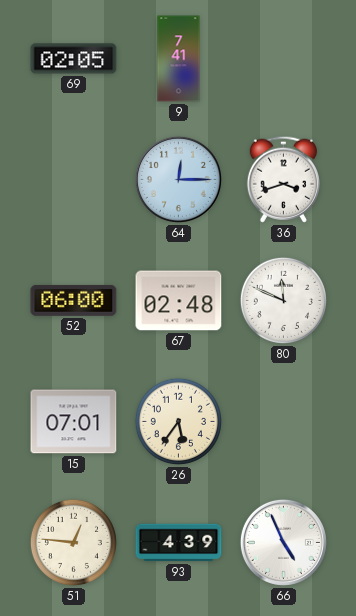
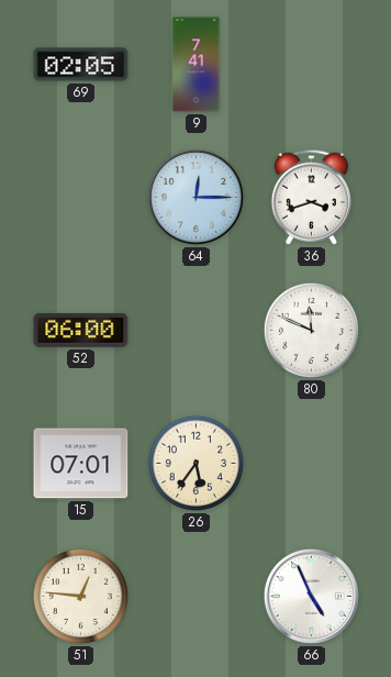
67: 02:48 -> none (179, 301)
93: 4:39 -> none (179, 543)
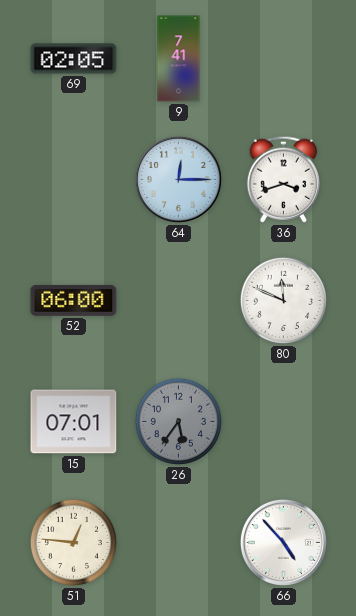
26 dial: cream -> grey (178, 421)
66: 4:56 -> 4:53 (283, 542)
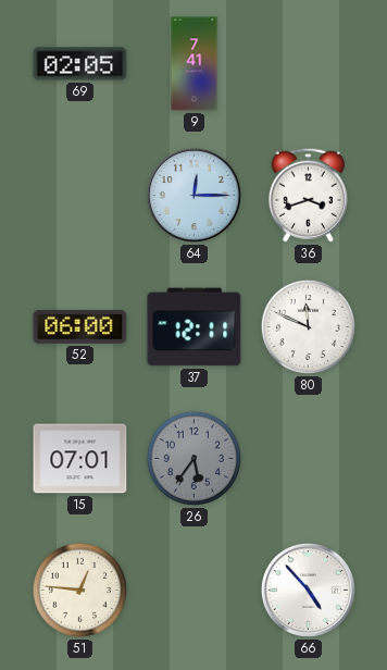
37: none -> 12:11 (195, 327)
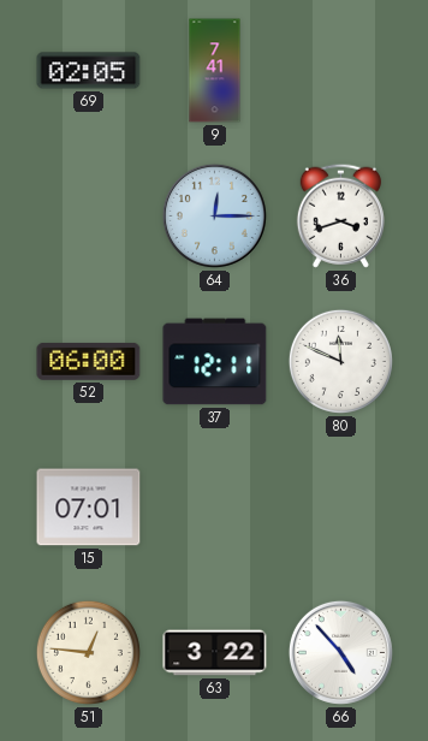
26: 5:36 -> none (193, 458)
63: none -> 3:22 (215, 653)
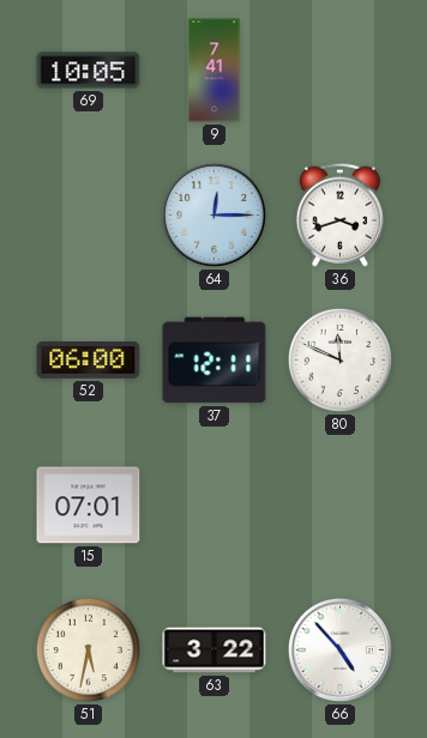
69: 02:05 -> 10:05 (89, 71)
51: 12:46 -> 5:32 (88, 649)
